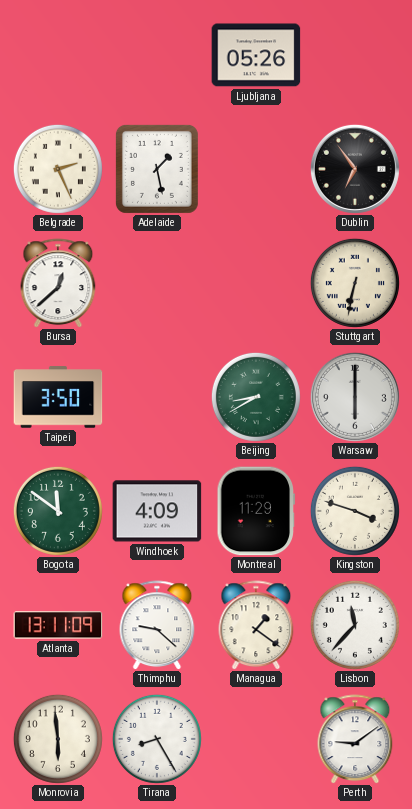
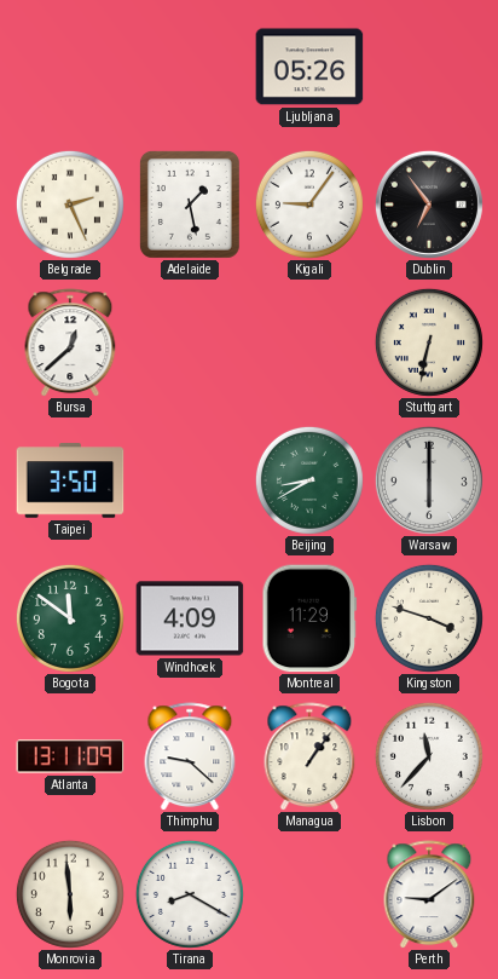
Kigali: none -> 9:06 (309, 205)
Managua: 1:21 -> 1:06 (309, 756)
Tirana: 8:25 -> 8:20 (190, 894)
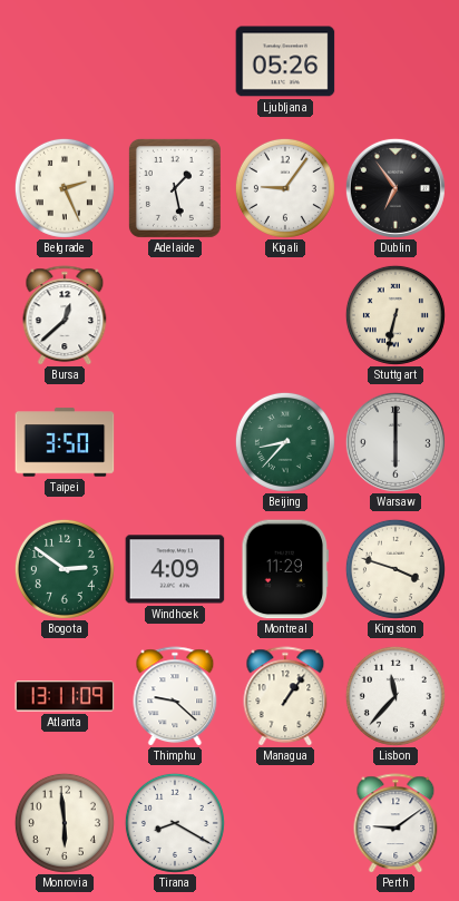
Beijing: 8:40 -> 8:37 (285, 442)
Bogota: 11:51 -> 2:51 (65, 569)
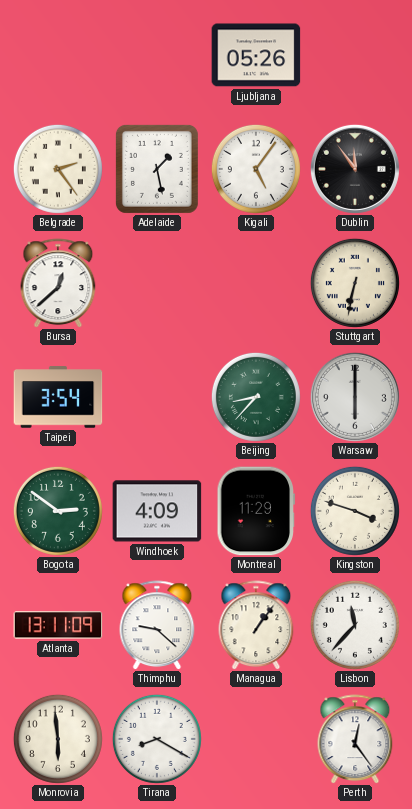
Belgrade: 2:26 -> 2:24 (58, 169)
Kigali: 9:06 -> 5:06 (256, 169)
Dublin: 6:54 -> 11:54 (355, 169)
Taipei: 3:50 -> 3:54 (58, 397)
Perth: 9:09 -> 12:24 (355, 739)
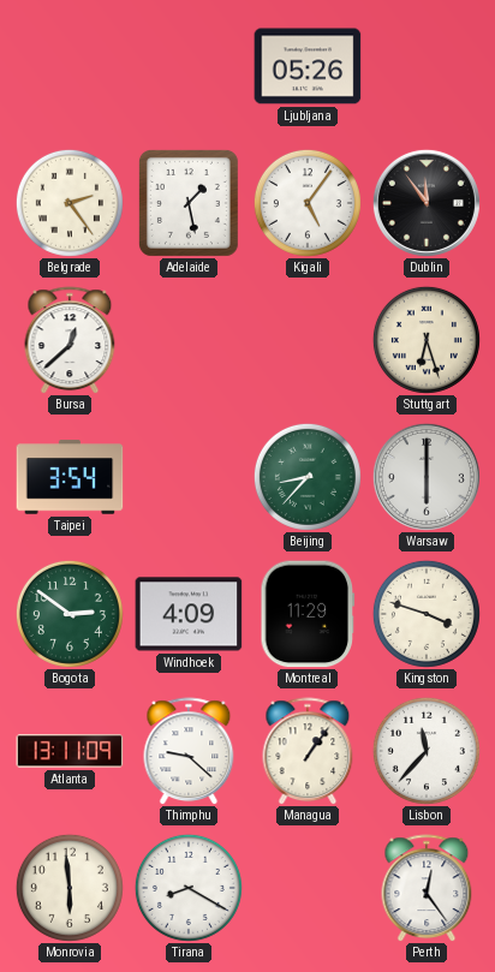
Stuttgart: 6:32 -> 6:27 (427, 340)
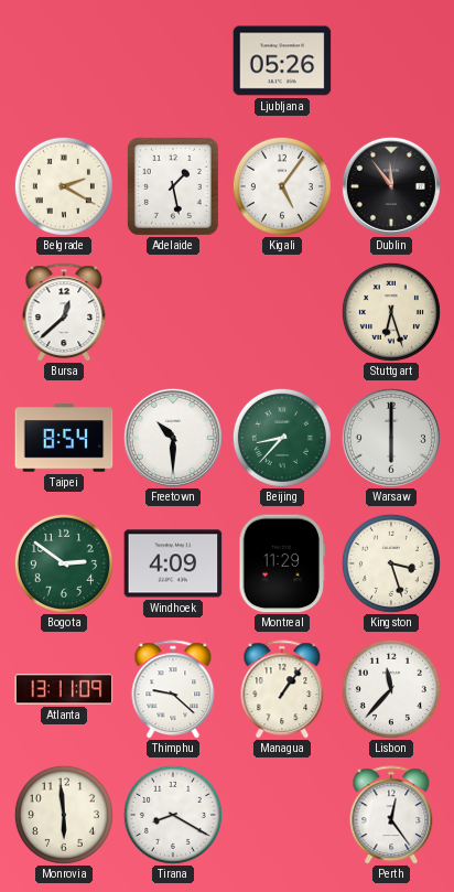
Belgrade: 2:24 -> 2:20 (64, 186)
Taipei: 3:54 -> 8:54 (64, 438)
Freetown: none -> 10:30 (173, 438)
Kingston: 3:48 -> 3:27 (391, 563)
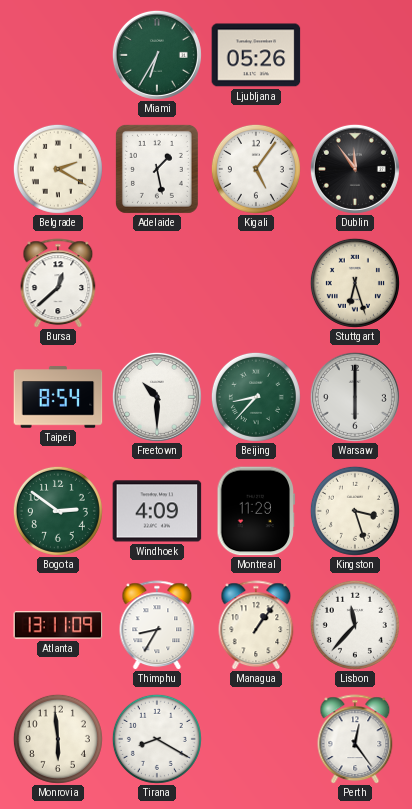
Miami: none -> 6:35 (157, 55)
Thimphu: 9:22 -> 8:35 (157, 625)
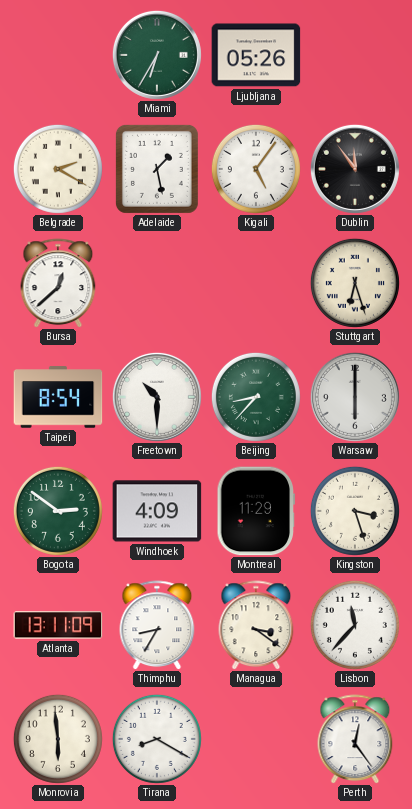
Managua: 1:06 -> 3:21 (256, 625)
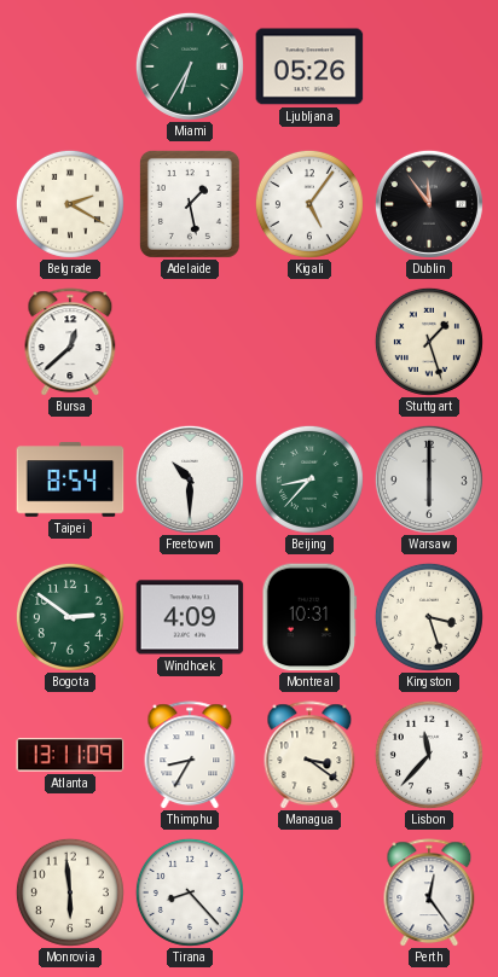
Stuttgart: 6:27 -> 1:27 (429, 342)
Montreal: 11:29 -> 10:31 (309, 617)
Tirana: 8:20 -> 8:23 (190, 892)
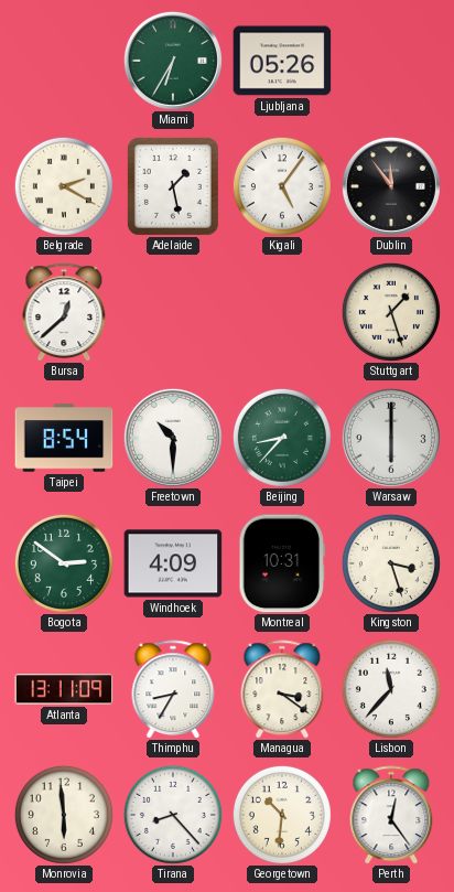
Georgetown: none -> 10:31 (282, 815)
